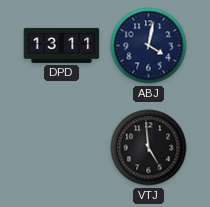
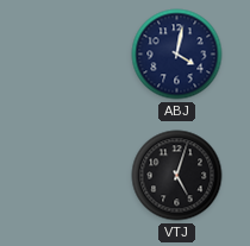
DPD: 13:11 -> none (62, 45)
VTJ: 4:59 -> 5:03 (177, 176)
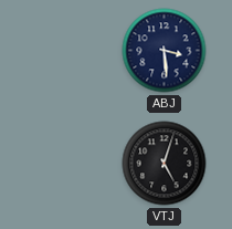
ABJ: 4:02 -> 3:29 (165, 51)
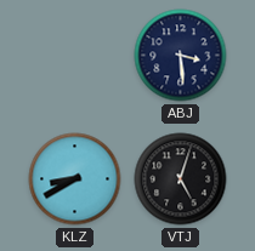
KLZ: none -> 8:40 (75, 179)
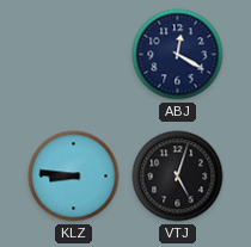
ABJ: 3:29 -> 12:20 (178, 55)
KLZ: 8:40 -> 8:46 (74, 177)
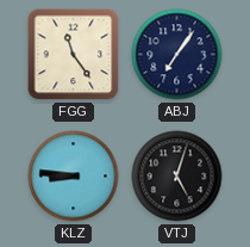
FGG: none -> 11:24 (74, 55)
ABJ: 12:20 -> 7:06 (177, 55)
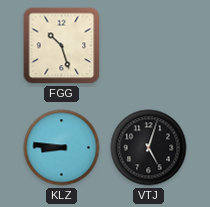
FGG: 11:24 -> 10:27 (62, 46)
ABJ: 7:06 -> none (177, 55)
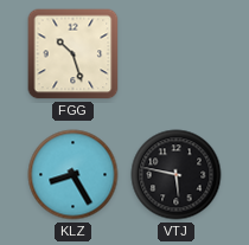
KLZ: 8:46 -> 8:25 (74, 175)
VTJ: 5:03 -> 5:47 (177, 175)
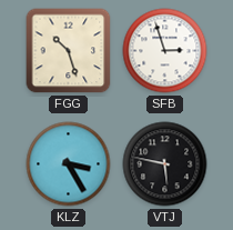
SFB: none -> 2:57 (165, 51)
KLZ: 8:25 -> 3:25 (69, 164)
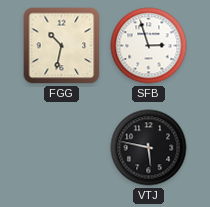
FGG: 10:27 -> 10:32 (62, 46)
KLZ: 3:25 -> none (69, 164)
